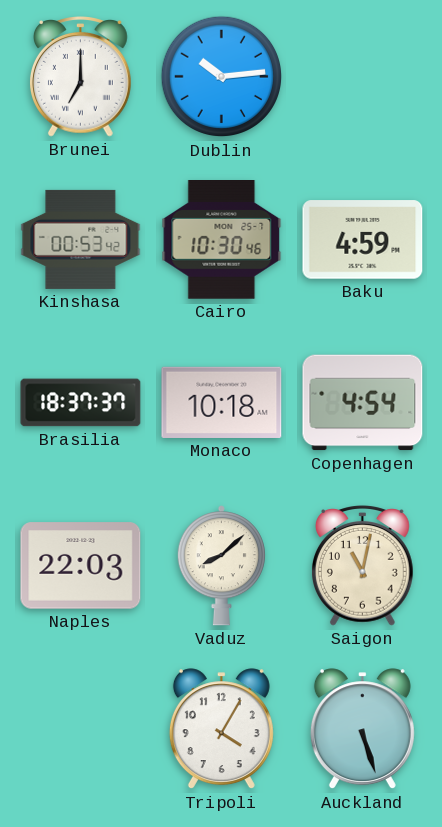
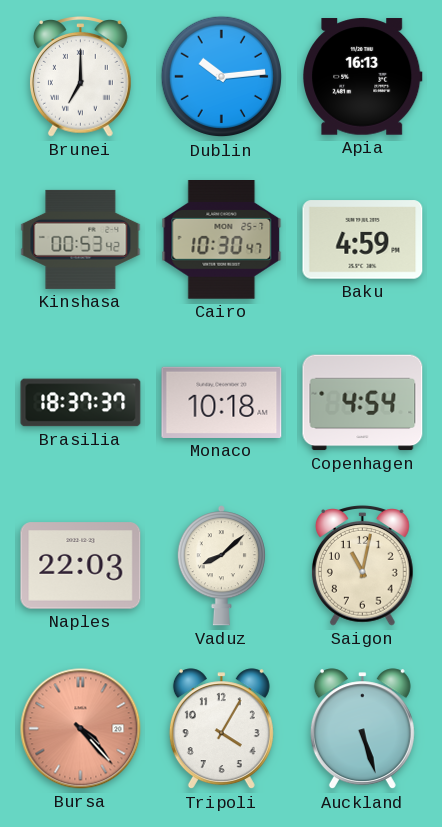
Apia: none -> 16:13 (363, 77)
Cairo: 10:30:46 -> 10:30:47 (222, 240)
Bursa: none -> 4:23 (81, 729)
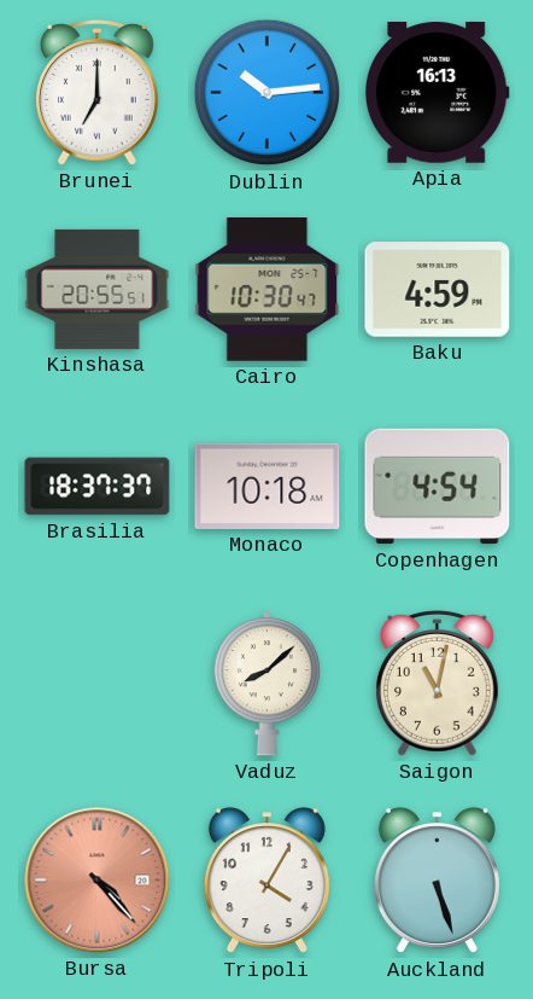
Kinshasa: 00:53 -> 20:55 (98, 289)
Naples: 22:03 -> none (81, 566)
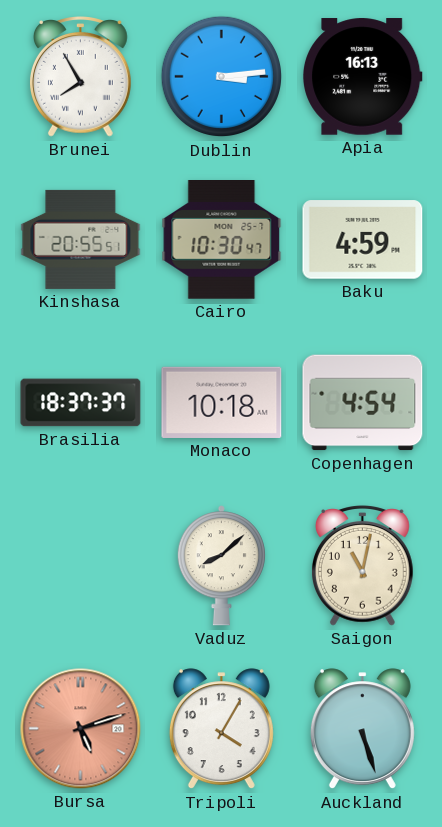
Brunei: 7:00 -> 7:55 (80, 77)
Dublin: 10:14 -> 3:14 (222, 77)
Bursa: 4:23 -> 5:12 (81, 729)
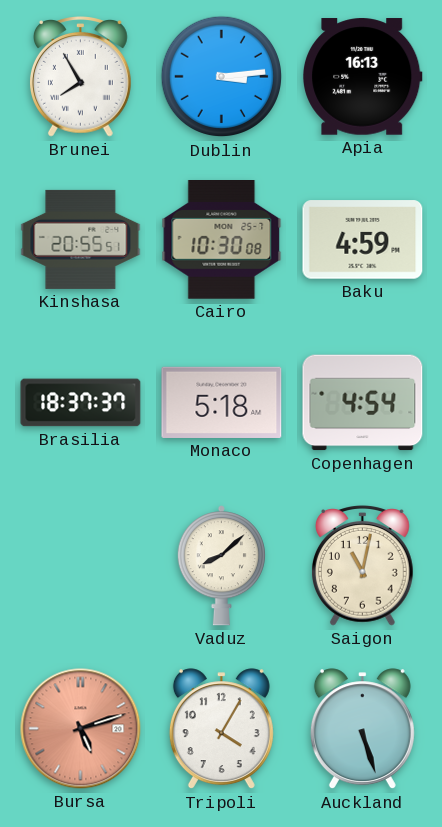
Cairo: 10:30:47 -> 10:30:08 (222, 240)
Monaco: 10:18 -> 5:18 (222, 402)
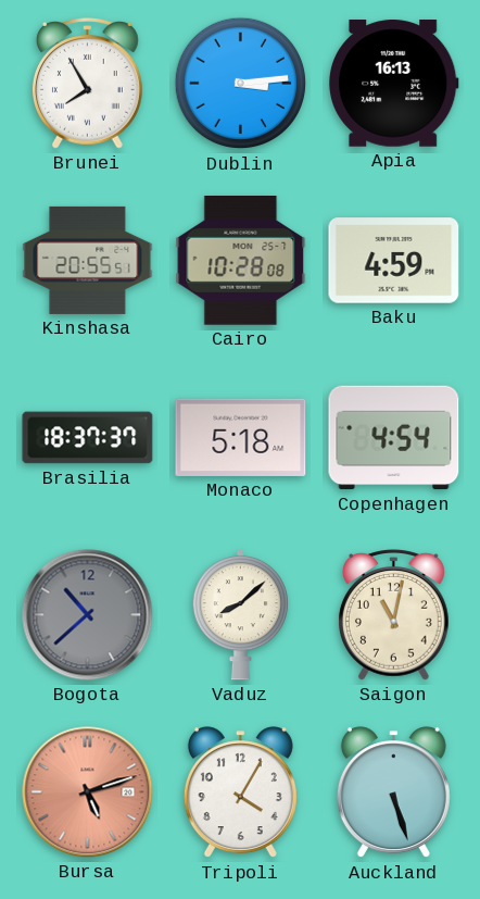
Cairo: 10:30 -> 10:28 (241, 261)
Bogota: none -> 10:38 (88, 615)
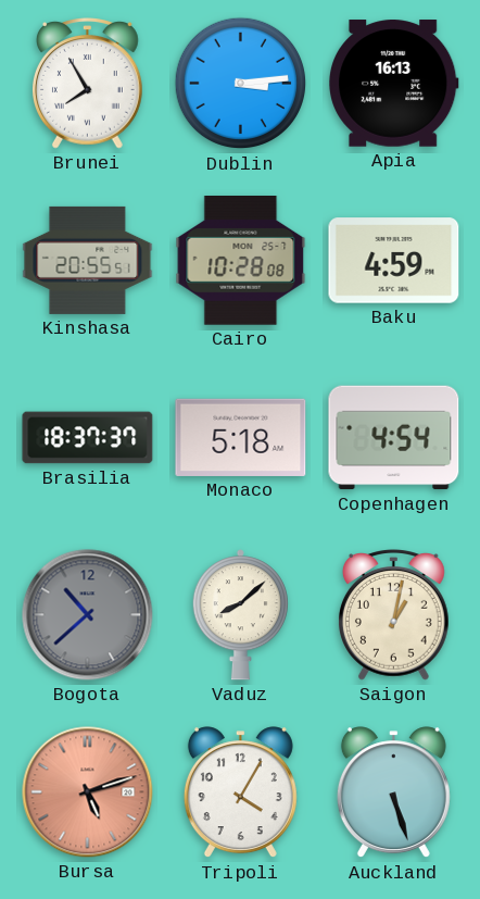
Saigon: 11:02 -> 1:02 (393, 615)
